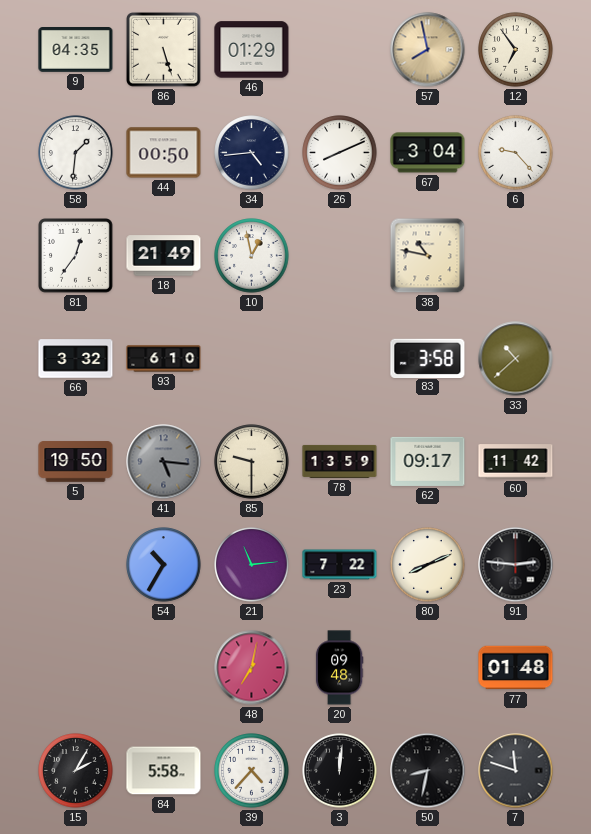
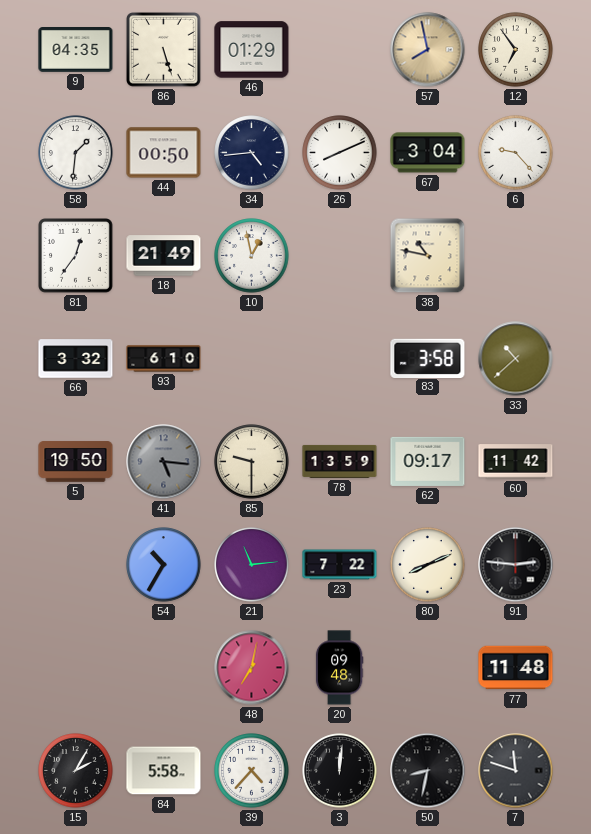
77: 01:48 -> 11:48 (516, 668)
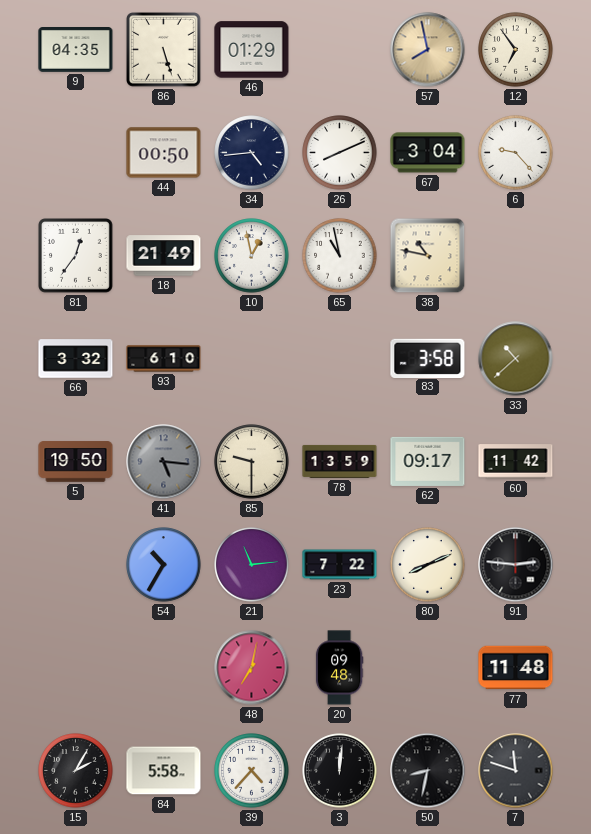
58: 1:31 -> none (76, 153)
65: none -> 10:58 (340, 256)
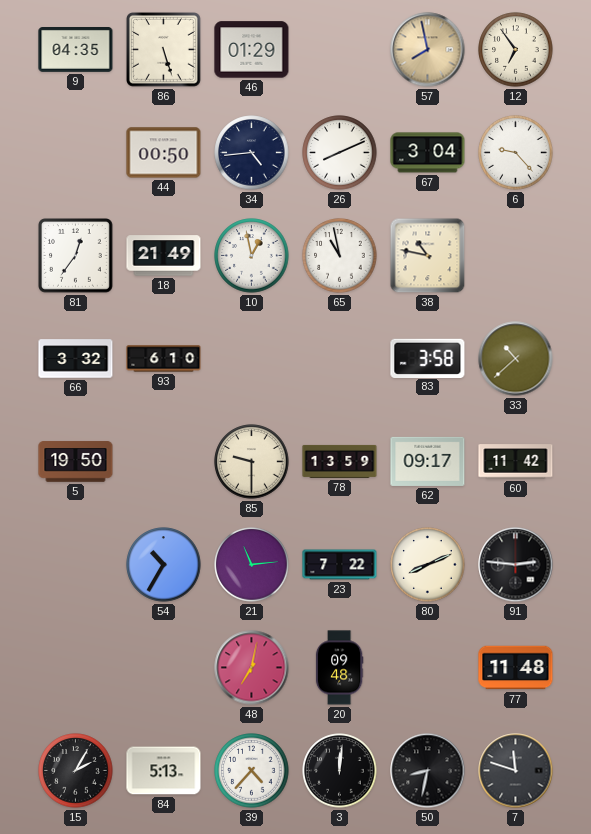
41: 5:16 -> none (164, 462)
84: 5:58 -> 5:13 (164, 771)
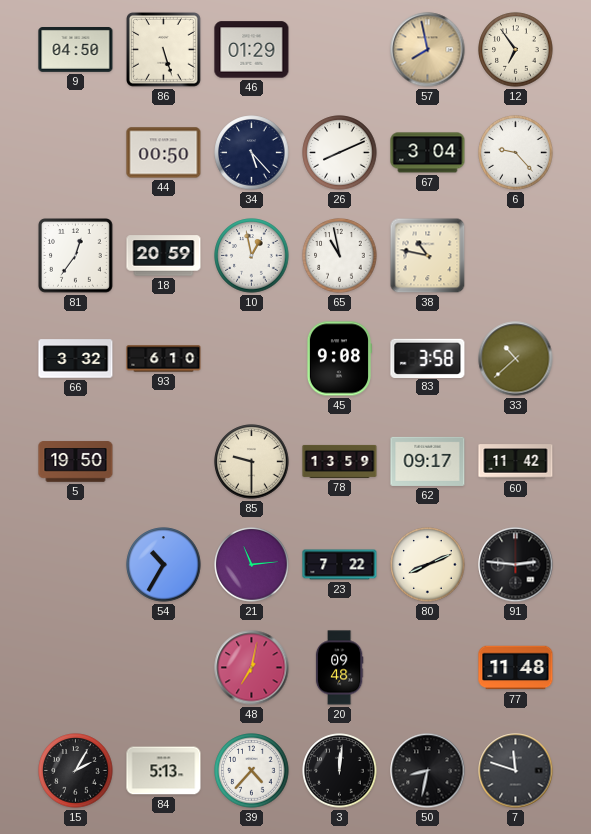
9: 04:35 -> 04:50 (76, 50)
34: 4:44 -> 5:23 (252, 153)
18: 21:49 -> 20:59 (164, 256)
45: none -> 9:08 (338, 359)
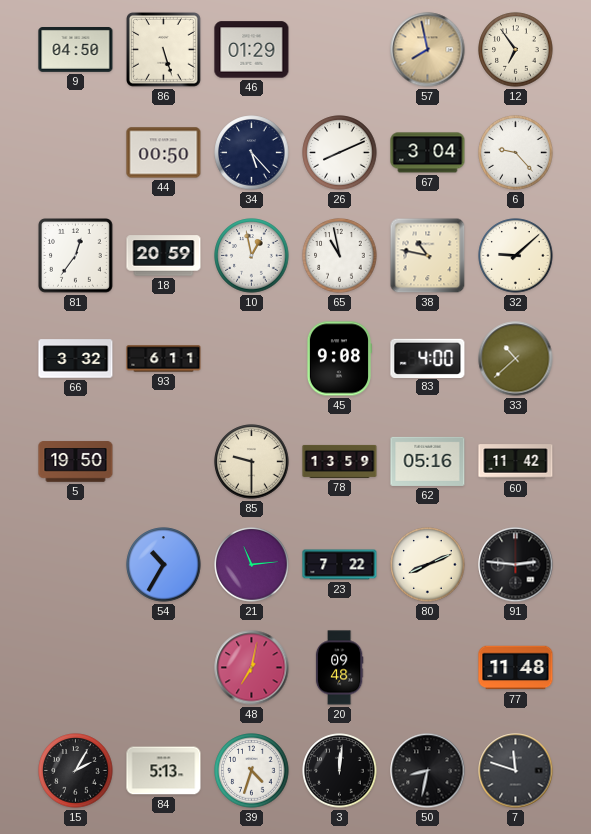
32: none -> 9:08 (516, 256)
93: 6:10 -> 6:11 (164, 359)
83: 3:58 -> 4:00 (428, 358)
62: 09:17 -> 05:16 (428, 461)
39: 4:37 -> 4:33 (252, 771)
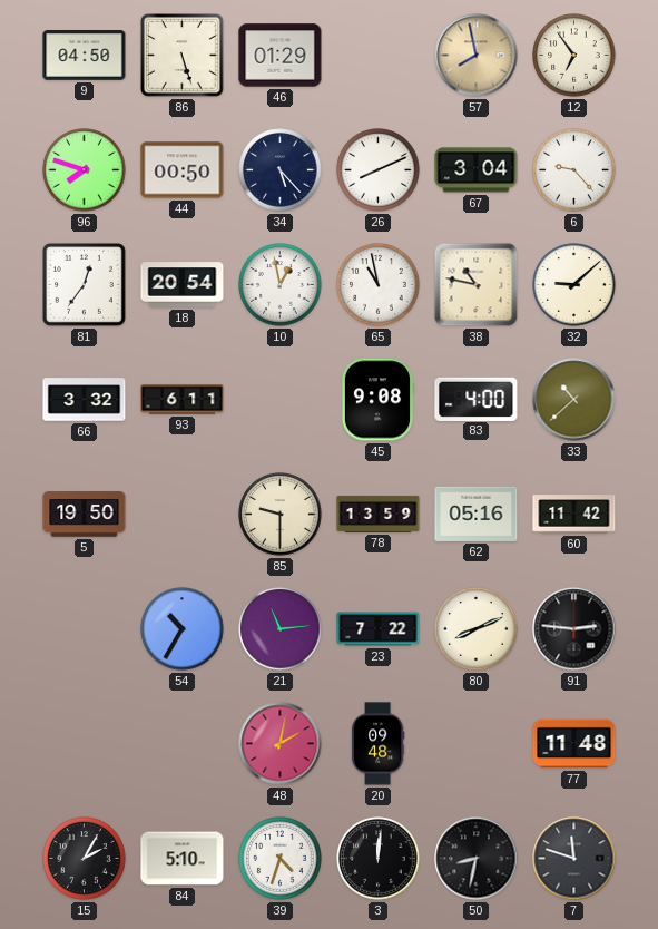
96: none -> 7:48 (85, 170)
18: 20:59 -> 20:54 (183, 285)
48: 7:02 -> 2:02 (281, 744)
84: 5:13 -> 5:10 (183, 859)
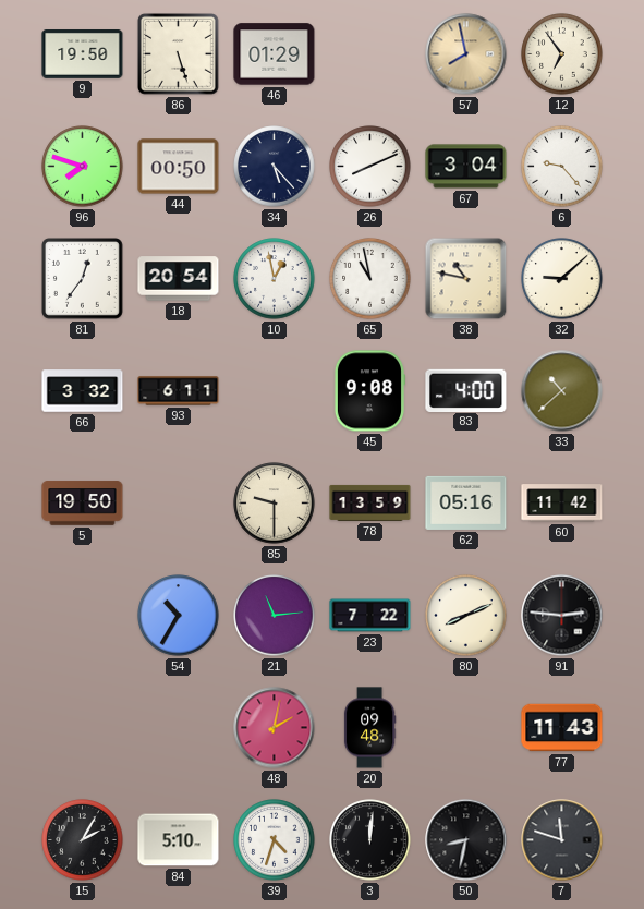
9: 04:50 -> 19:50 (83, 54)
77: 11:48 -> 11:43 (562, 728)
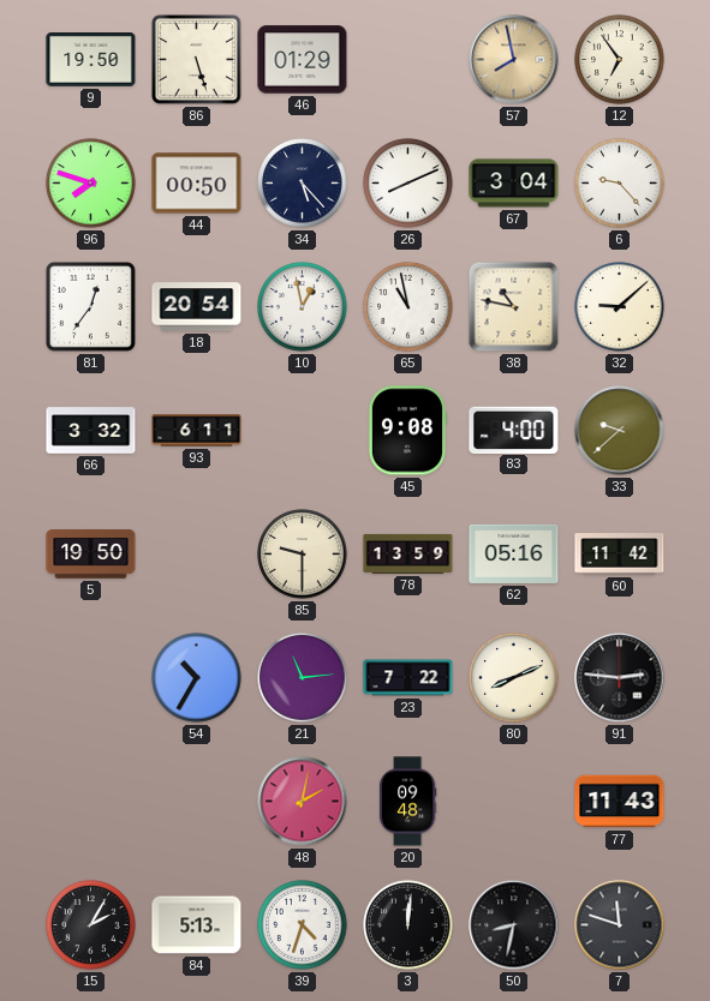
33: 10:38 -> 9:38 (620, 431)
84: 5:10 -> 5:13 (197, 925)
